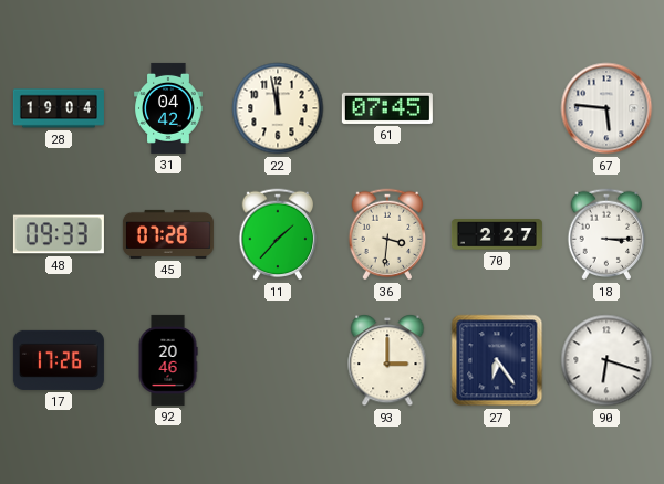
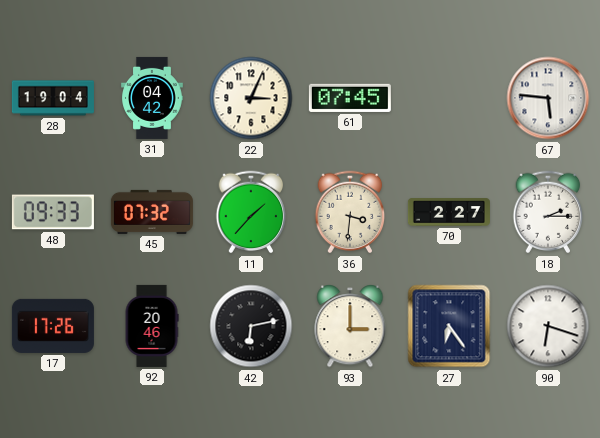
22: 11:58 -> 3:04 (251, 98)
45: 07:28 -> 07:32 (152, 212)
18: 3:15 -> 2:15 (548, 212)
42: none -> 6:13 (251, 326)
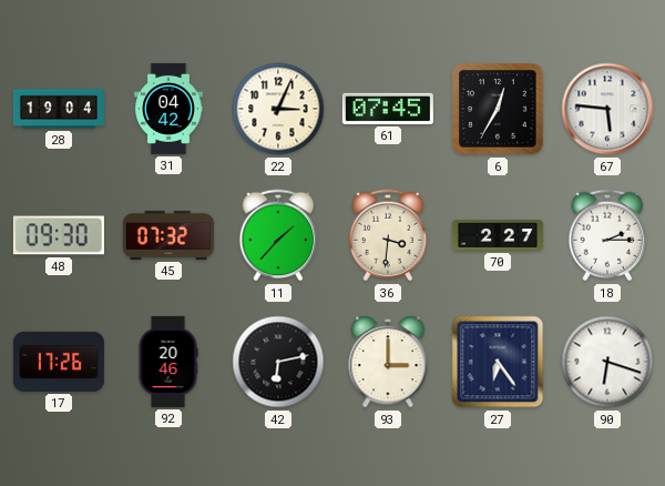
6: none -> 12:35 (498, 109)
48: 09:33 -> 09:30 (59, 235)
